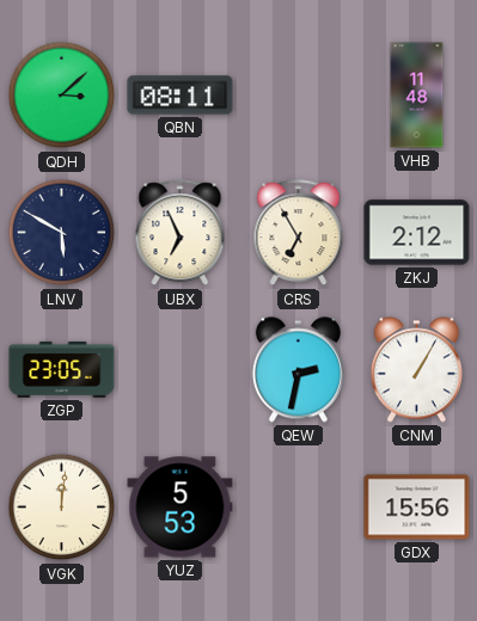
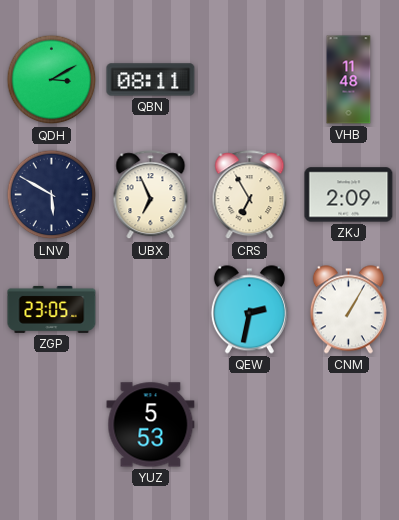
QDH: 3:08 -> 3:10 (52, 80)
ZKJ: 2:12 -> 2:09 (349, 195)
VGK: 12:01 -> none (62, 508)
GDX: 15:56 -> none (417, 508)
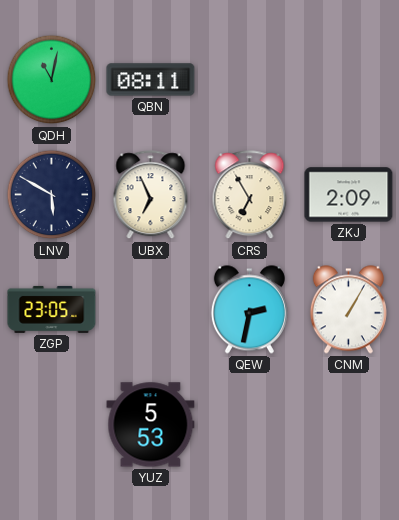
QDH: 3:10 -> 11:02 (52, 80)
VHB: 11:48 -> none (349, 80)
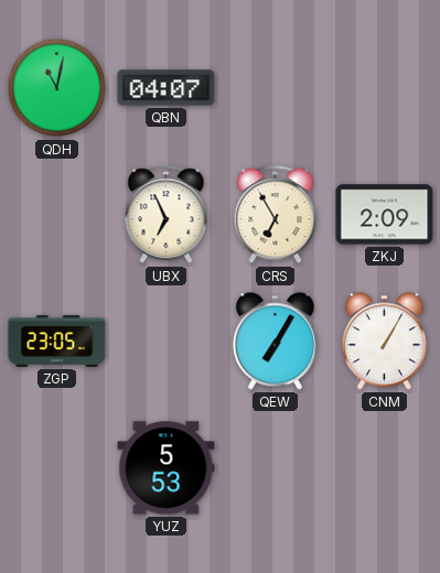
QBN: 08:11 -> 04:07 (167, 88)
LNV: 5:50 -> none (52, 195)
QEW: 2:32 -> 7:05 (275, 342)
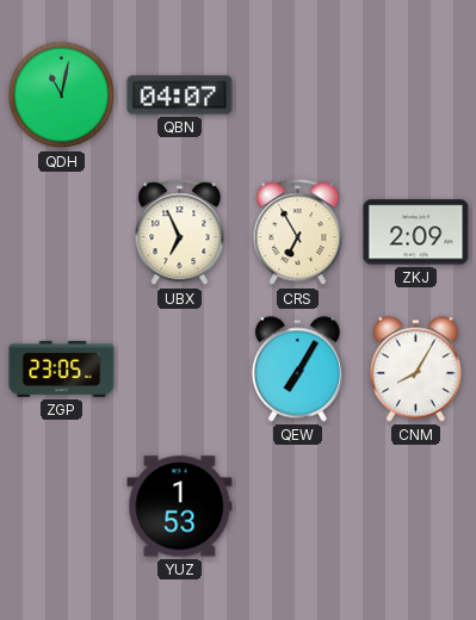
CNM: 1:05 -> 8:05 (415, 370)
YUZ: 5:53 -> 1:53 (180, 507)
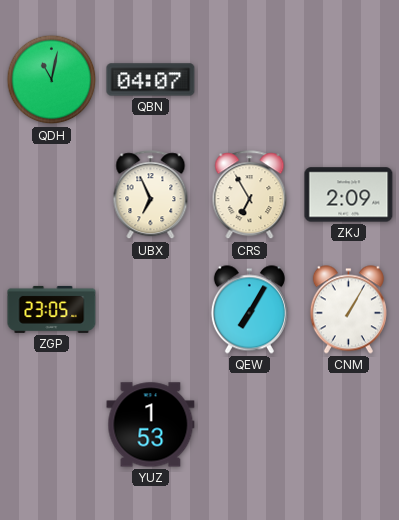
CNM: 8:05 -> 1:05 (348, 310)
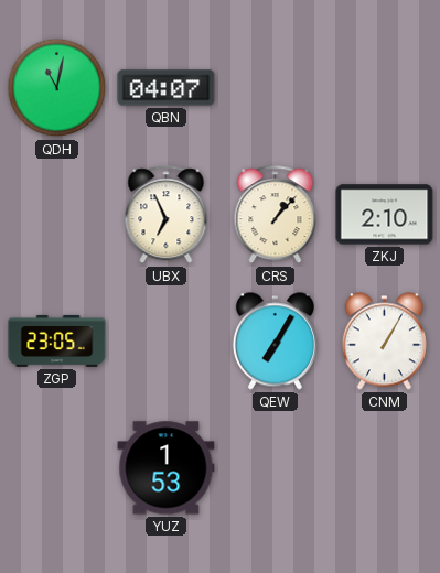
CRS: 6:55 -> 1:07 (276, 215)
ZKJ: 2:09 -> 2:10 (385, 215)
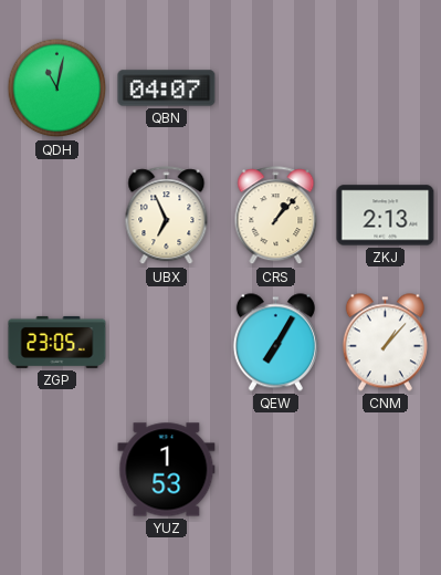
ZKJ: 2:10 -> 2:13 (386, 216)
CNM: 1:05 -> 1:07 (385, 343)
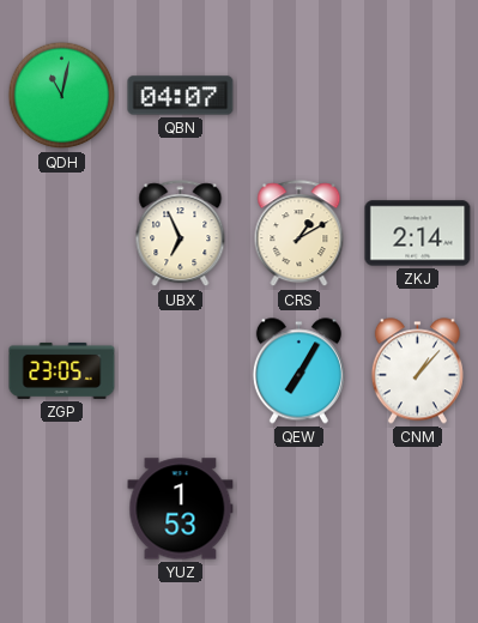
CRS: 1:07 -> 1:10 (299, 234)
ZKJ: 2:13 -> 2:14 (418, 234)
